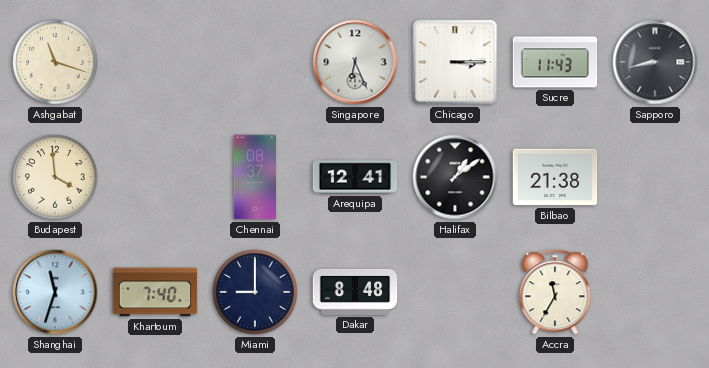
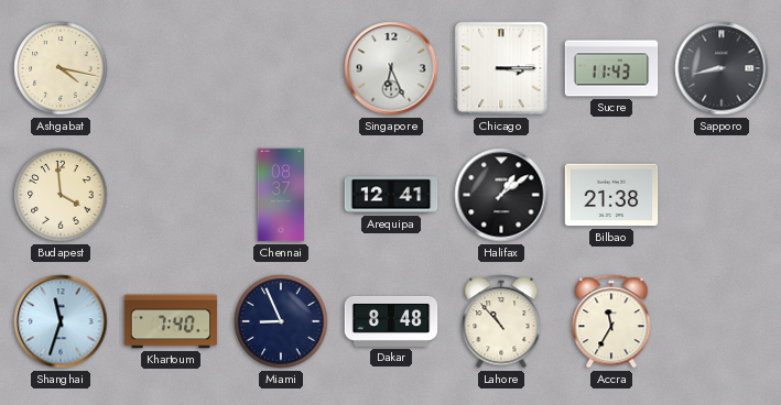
Ashgabat: 11:18 -> 4:17 (61, 68)
Miami: 9:00 -> 8:56 (281, 321)
Lahore: none -> 10:53 (501, 321)
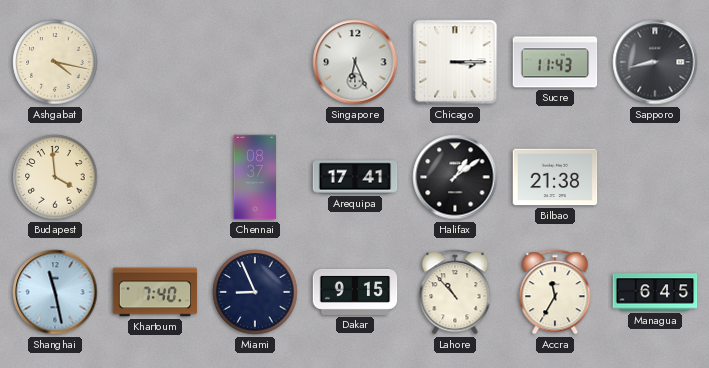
Arequipa: 12:41 -> 17:41 (355, 177)
Shanghai: 11:33 -> 11:28 (55, 292)
Dakar: 8:48 -> 9:15 (355, 292)
Managua: none -> 6:45 (655, 292)
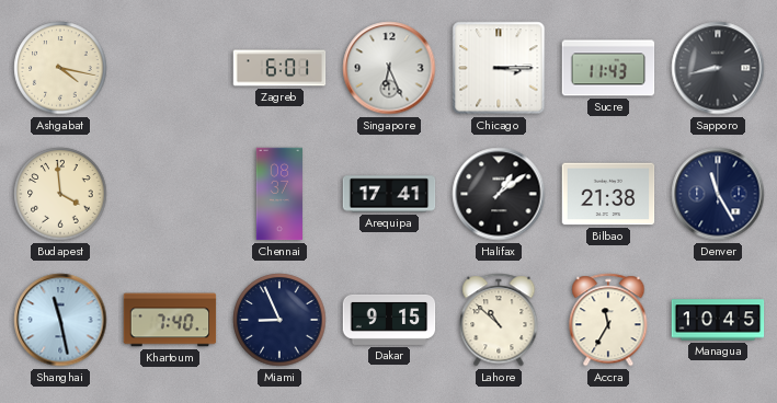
Zagreb: none -> 6:01 (279, 68)
Denver: none -> 11:25 (718, 194)
Lahore: 10:53 -> 10:52 (499, 320)
Managua: 6:45 -> 10:45 (718, 320)
